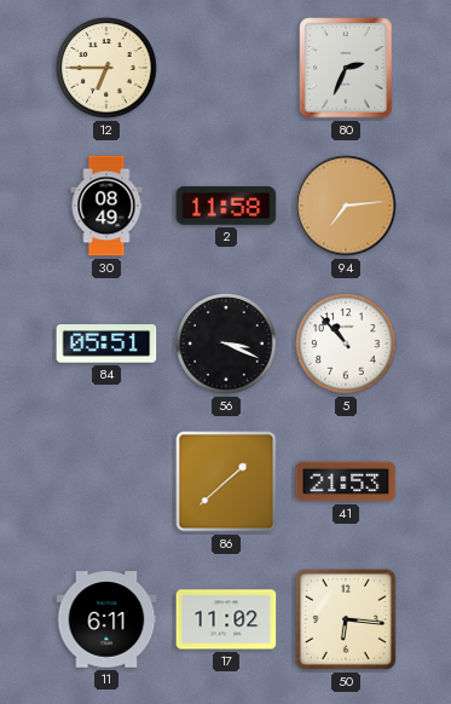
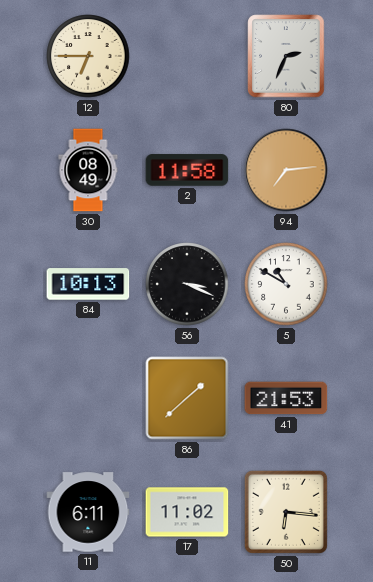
84: 05:51 -> 10:13 (88, 284)
5: 10:53 -> 10:50 (286, 284)
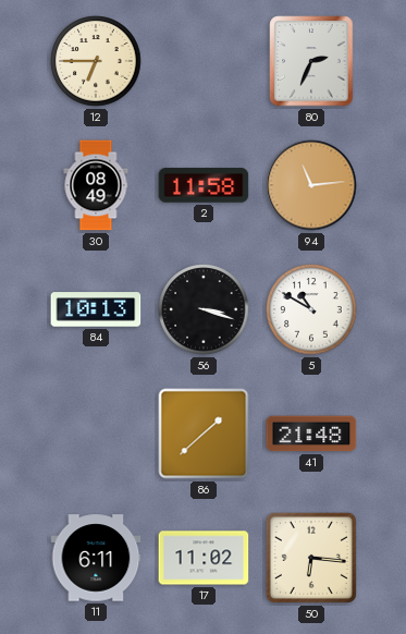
94: 7:14 -> 11:14 (311, 185)
56: 3:19 -> 3:18 (204, 309)
41: 21:53 -> 21:48 (311, 434)
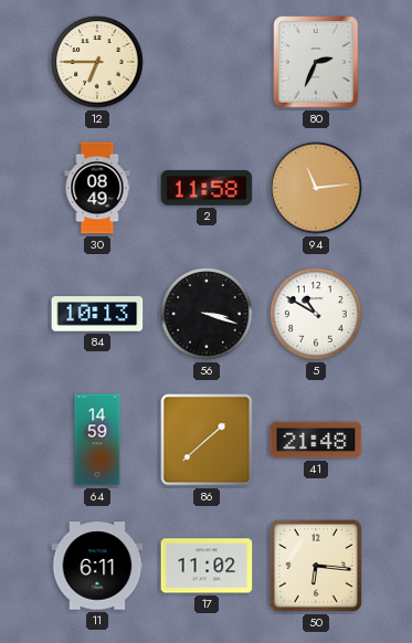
64: none -> 14:59 (97, 440)
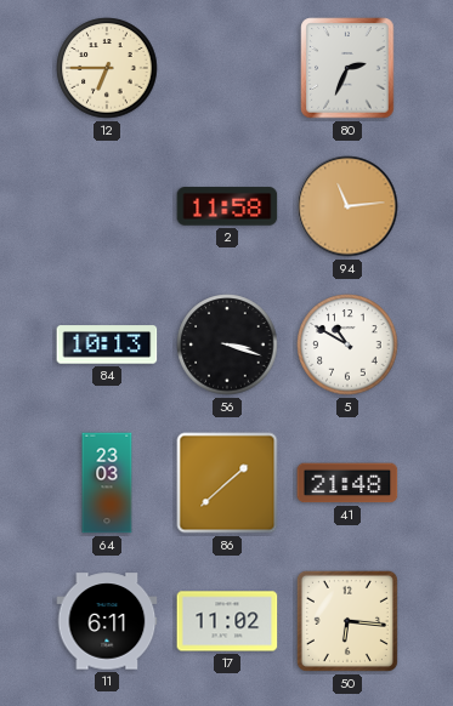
30: 08:49 -> none (97, 188)
64: 14:59 -> 23:03 (107, 483)
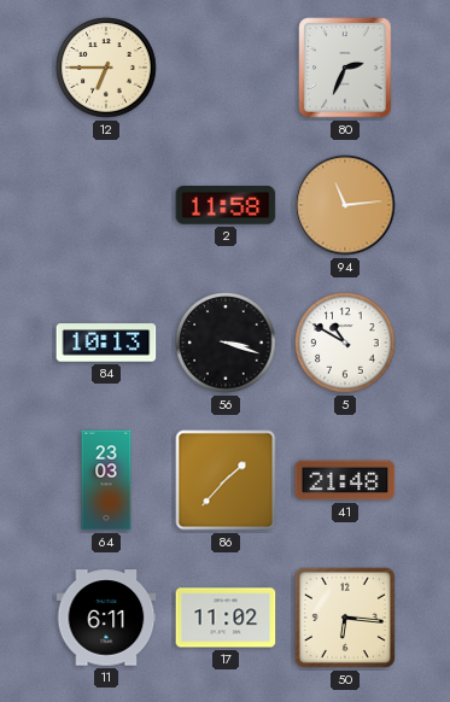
86: 1:38 -> 1:37 (226, 480)
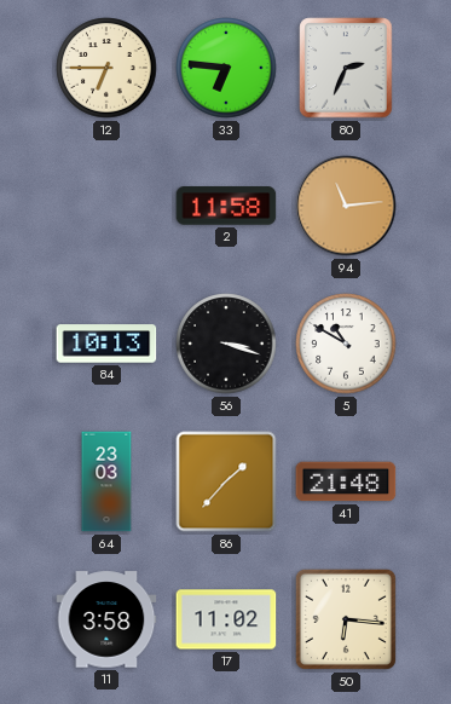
33: none -> 6:46 (226, 68)
11: 6:11 -> 3:58 (106, 619)
